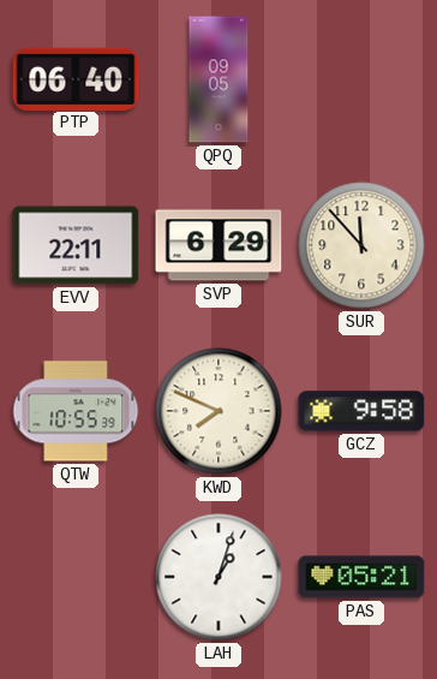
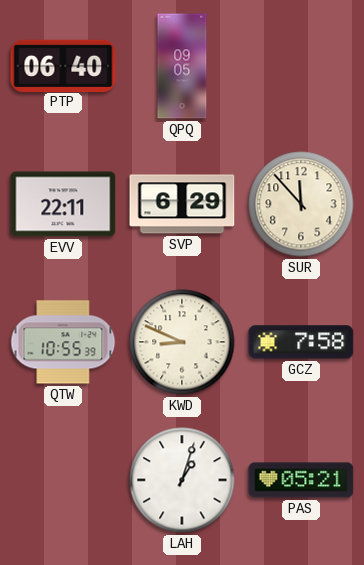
KWD: 7:49 -> 8:49 (182, 342)
GCZ: 9:58 -> 7:58 (301, 342)
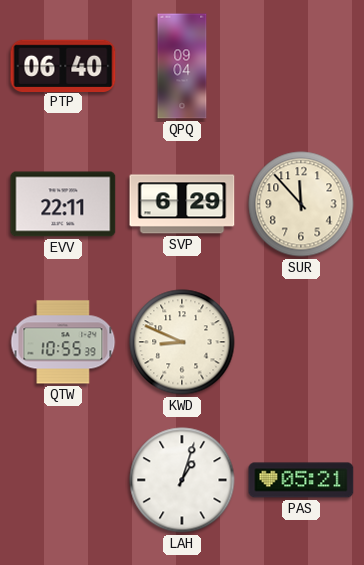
QPQ: 09:05 -> 09:04 (182, 66)
GCZ: 7:58 -> none (301, 342)
